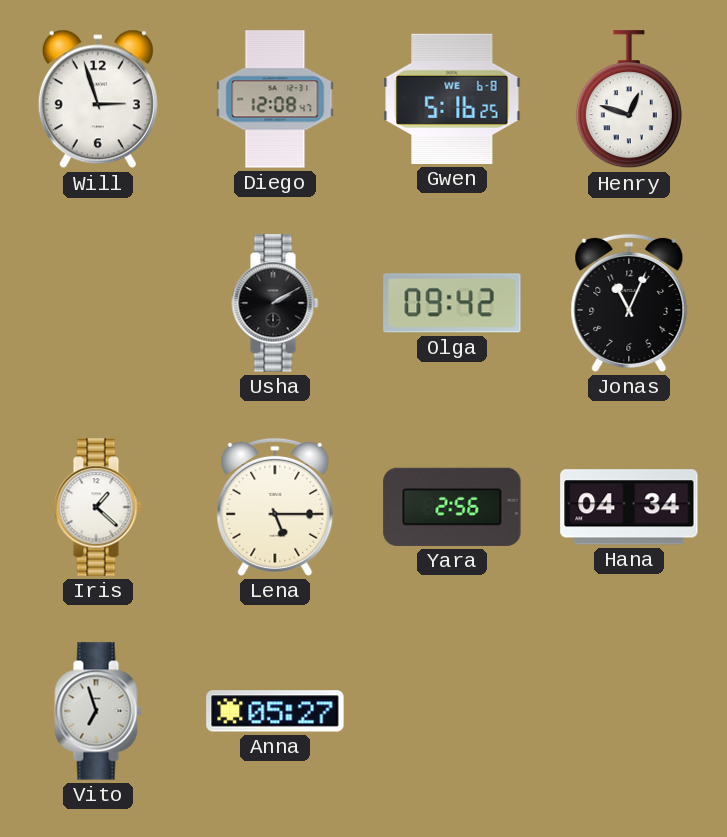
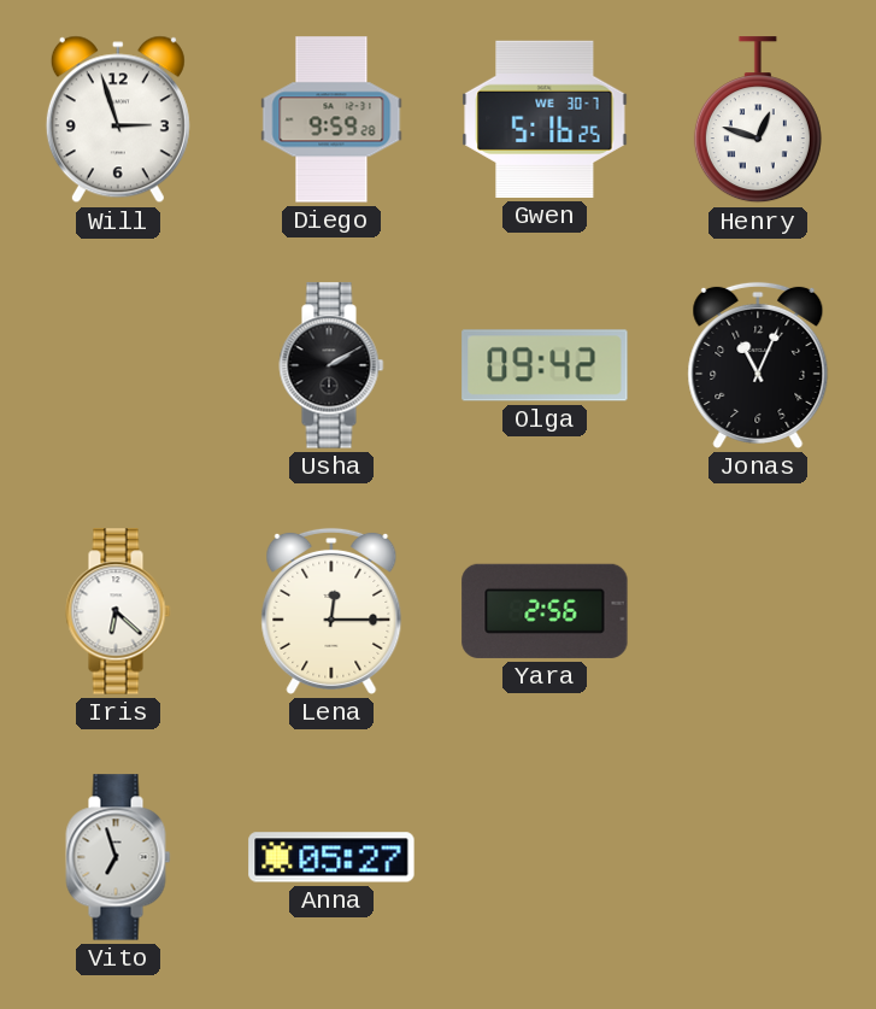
Diego: 12:08 -> 9:59 (331, 119)
Gwen date: WE 6-8 -> WE 30-7 (545, 119)
Iris: 1:22 -> 6:22 (118, 611)
Lena: 5:15 -> 12:15 (331, 611)
Hana: 04:34 -> none (629, 507)
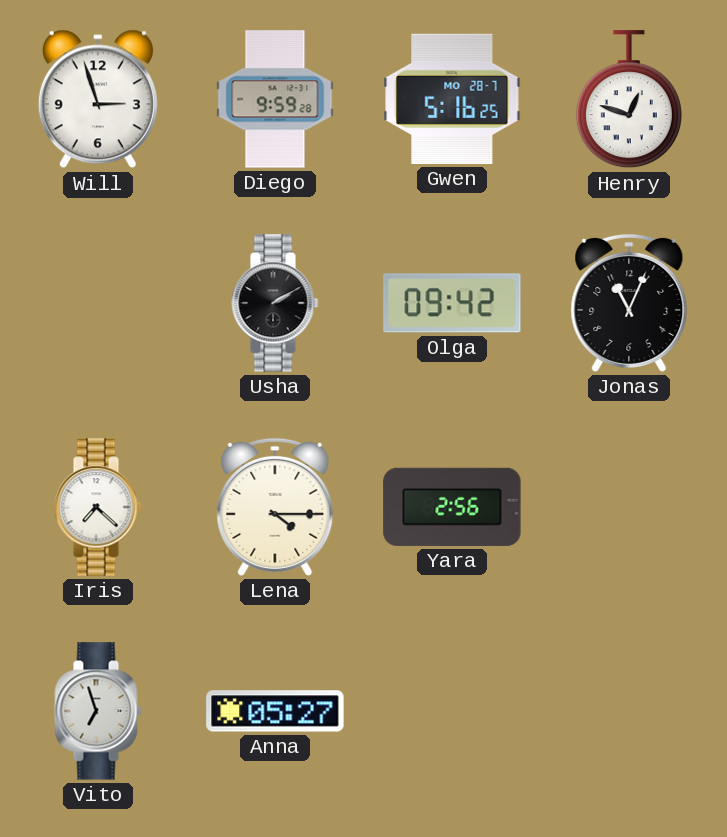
Gwen date: WE 30-7 -> MO 28-7 (452, 99)
Iris: 6:22 -> 7:22 (98, 507)
Lena: 12:15 -> 4:15 (275, 507)
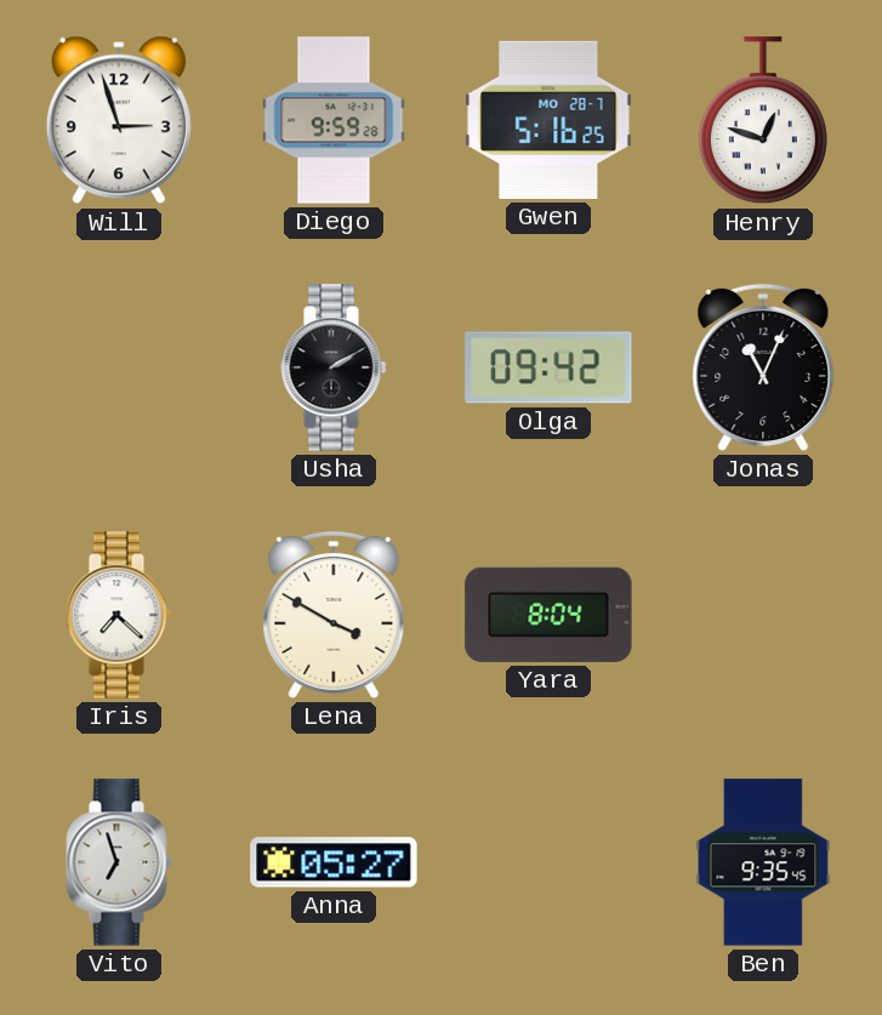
Lena: 4:15 -> 3:50 (334, 615)
Yara: 2:56 -> 8:04 (548, 615)
Ben: none -> 9:35 (763, 862)
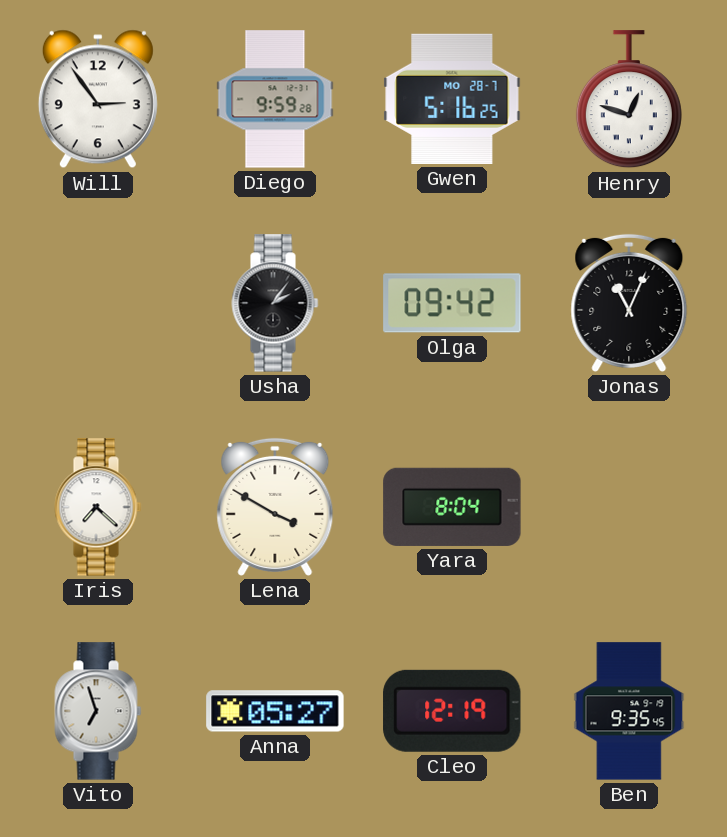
Will: 2:57 -> 2:54 (98, 99)
Usha: 2:10 -> 2:06 (275, 303)
Cleo: none -> 12:19 (452, 711)
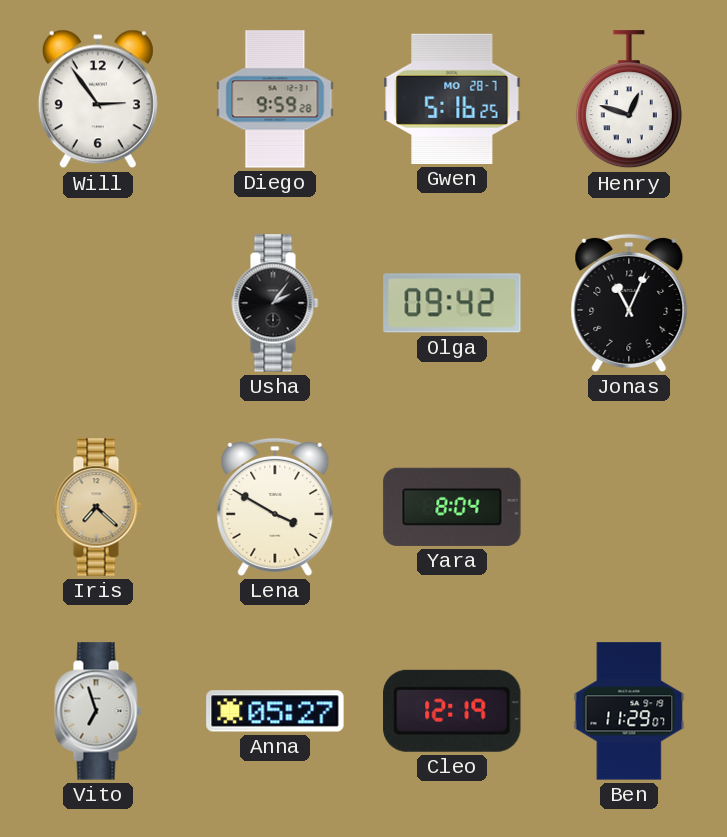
Iris dial: white -> champagne (98, 507)
Ben: 9:35 -> 11:29 (629, 711)
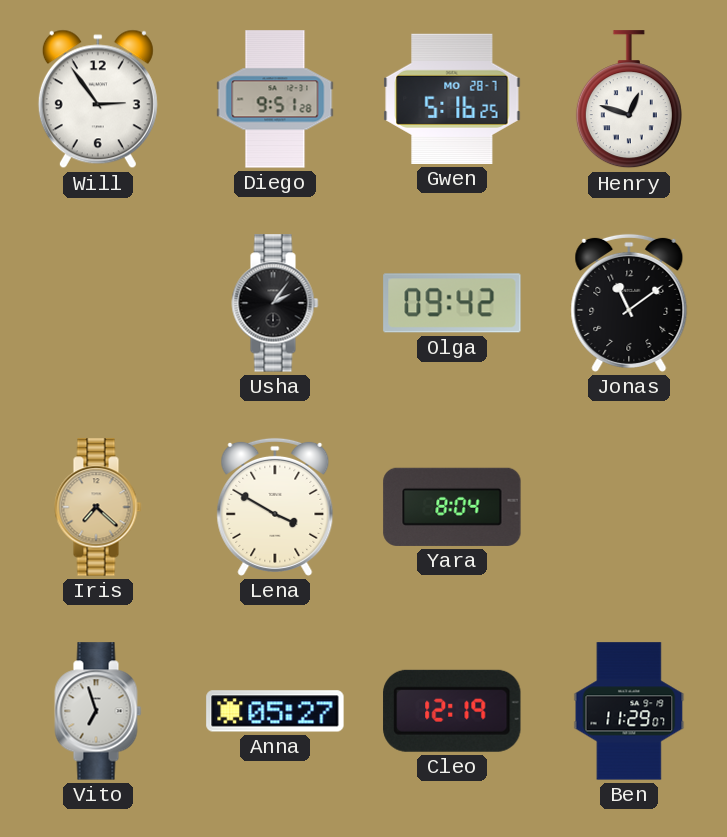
Diego: 9:59 -> 9:51 (275, 99)
Jonas: 11:04 -> 11:09 (629, 303)
